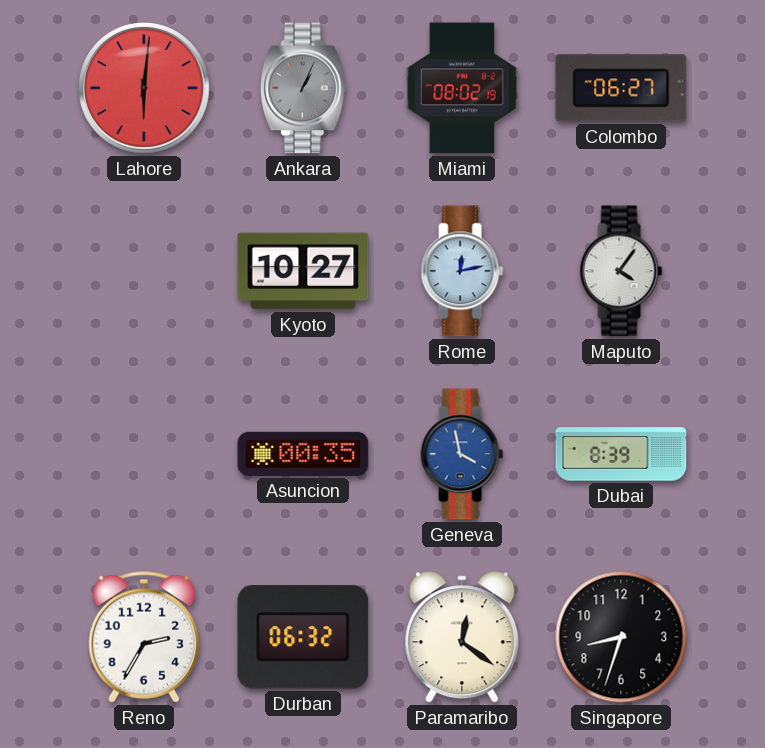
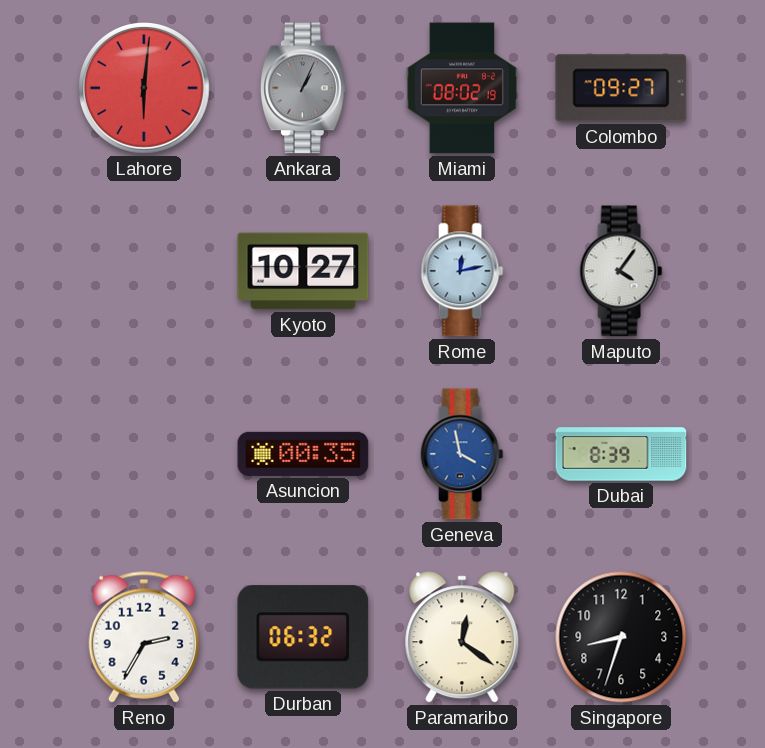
Colombo: 06:27 -> 09:27 (621, 88)
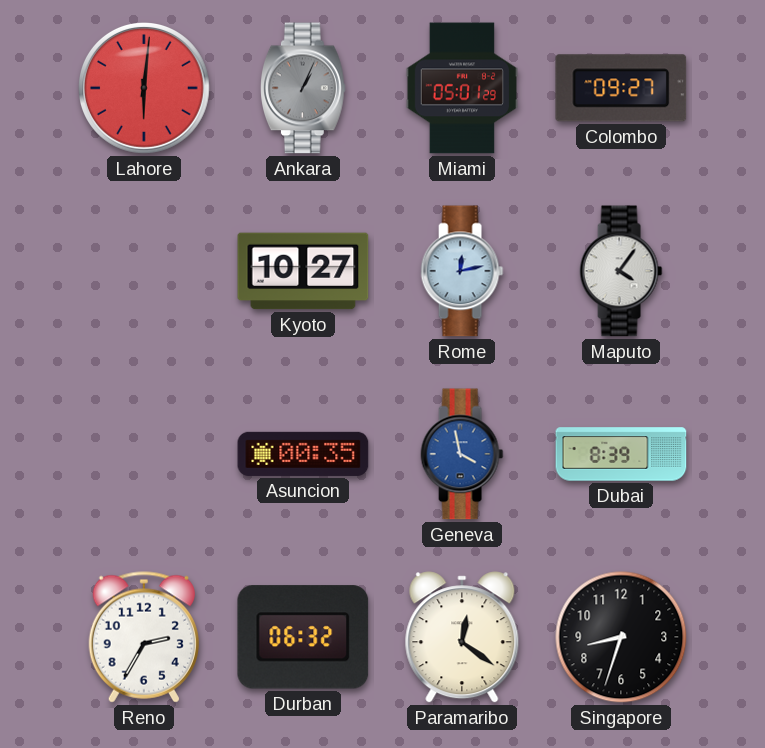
Miami: 08:02 -> 05:01 (461, 88)
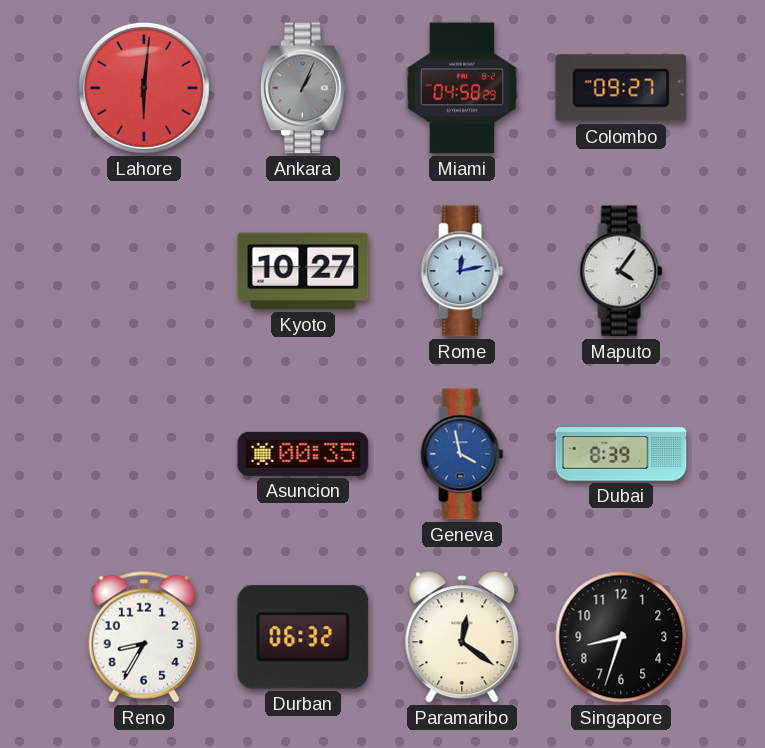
Miami: 05:01 -> 04:58 (461, 88)
Reno: 2:35 -> 8:35 (144, 637)
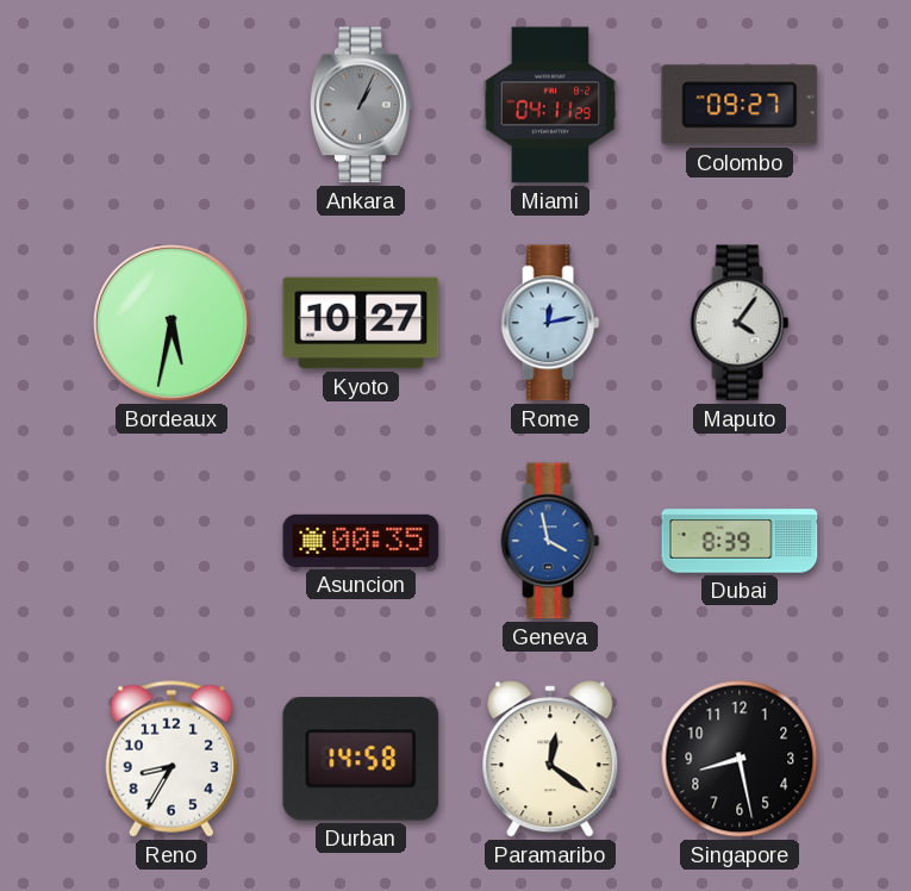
Lahore: 6:01 -> none (145, 89)
Miami: 04:58 -> 04:11 (549, 105)
Bordeaux: none -> 5:32 (173, 324)
Durban: 06:32 -> 14:58 (361, 759)
Singapore: 8:33 -> 8:28 (740, 759)
